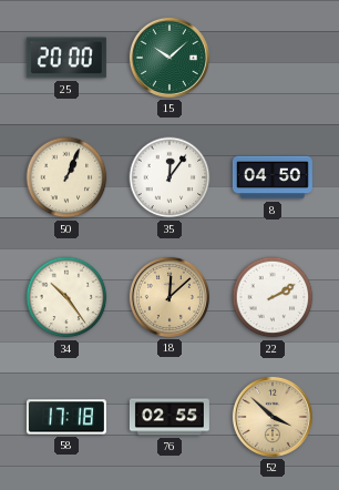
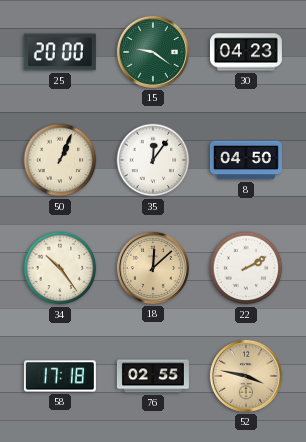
15: 10:08 -> 9:21 (153, 52)
30: none -> 04:23 (246, 52)
52: 3:52 -> 3:47 (246, 376)
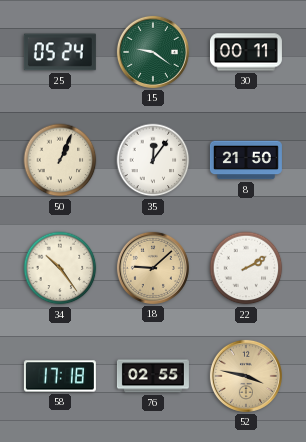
25: 20:00 -> 05:24 (60, 52)
30: 04:23 -> 00:11 (246, 52)
8: 04:50 -> 21:50 (246, 160)
18: 12:08 -> 9:08 (153, 268)
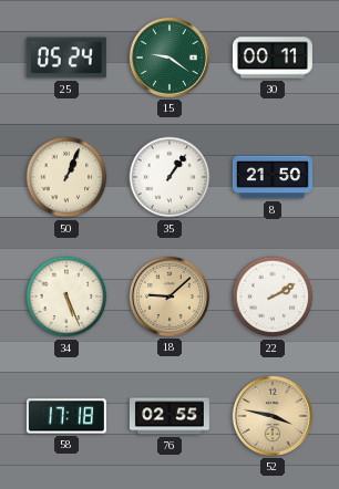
35: 12:06 -> 1:06 (169, 177)
34: 10:24 -> 5:26 (66, 296)
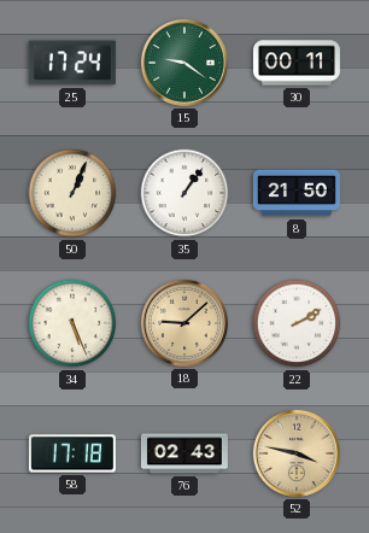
25: 05:24 -> 17:24 (72, 63)
76: 02:55 -> 02:43 (184, 453)
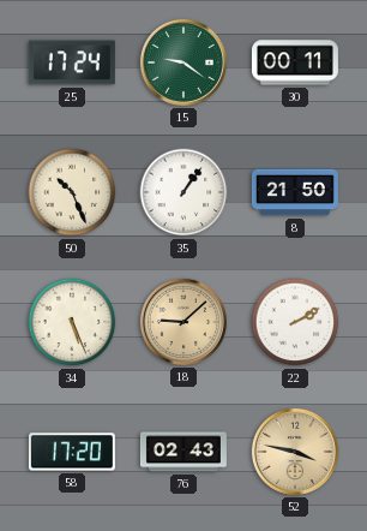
50: 1:04 -> 10:26 (72, 192)
58: 17:18 -> 17:20 (72, 452)
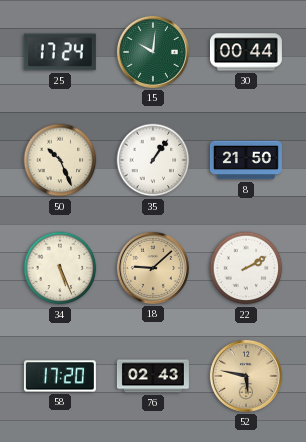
15: 9:21 -> 10:01 (153, 52)
30: 00:11 -> 00:44 (246, 52)
52: 3:47 -> 5:47 (246, 376)
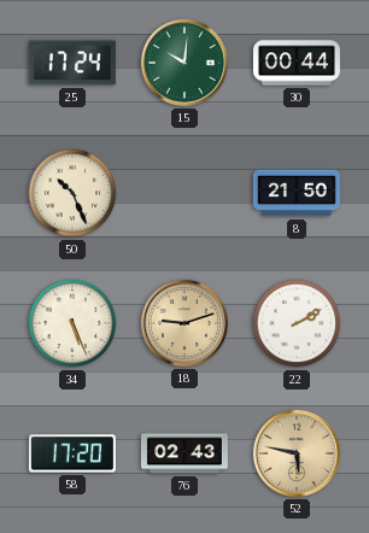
35: 1:06 -> none (153, 160)
18: 9:08 -> 9:12 (184, 323)
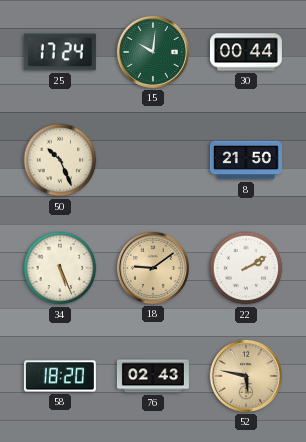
18: 9:12 -> 9:09 (153, 268)
58: 17:20 -> 18:20 (60, 376)
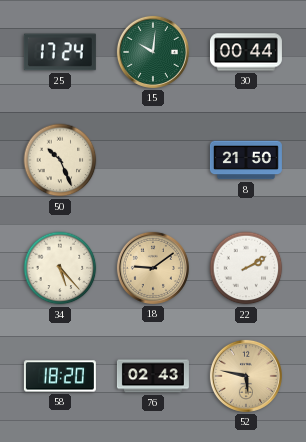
34: 5:26 -> 5:23 (60, 268)
